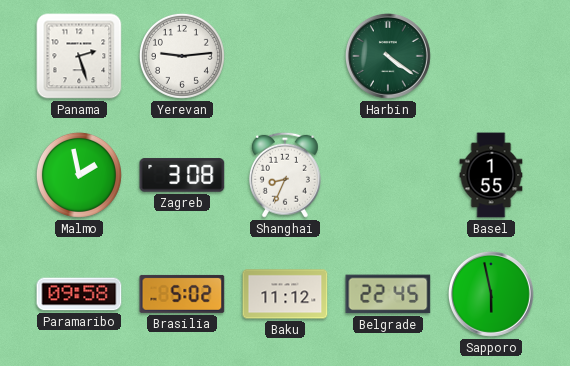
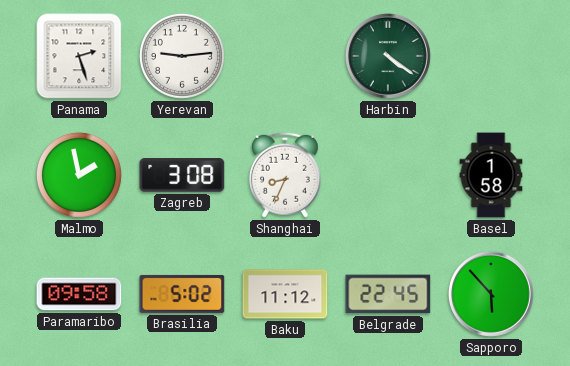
Basel: 1:55 -> 1:58 (491, 175)
Sapporo: 5:58 -> 5:53 (491, 294)
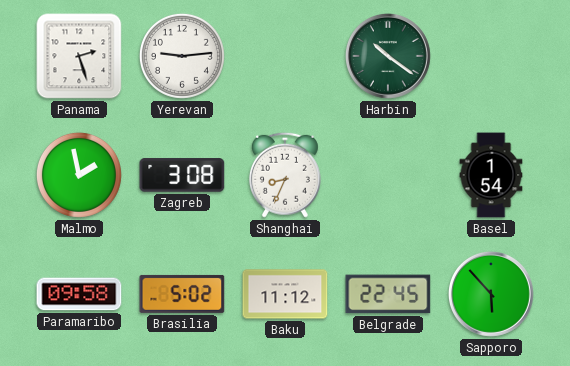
Harbin: 4:21 -> 10:21 (388, 56)
Basel: 1:58 -> 1:54 (491, 175)
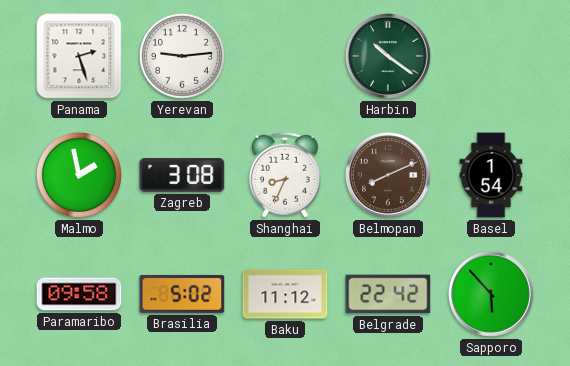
Belmopan: none -> 8:11 (388, 175)
Belgrade: 22:45 -> 22:42 (388, 294)
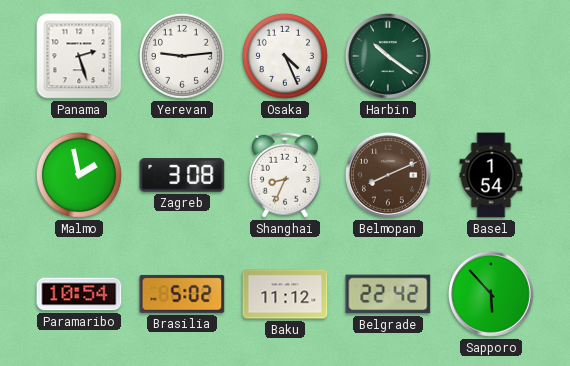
Osaka: none -> 4:26 (285, 56)
Paramaribo: 09:58 -> 10:54 (79, 294)
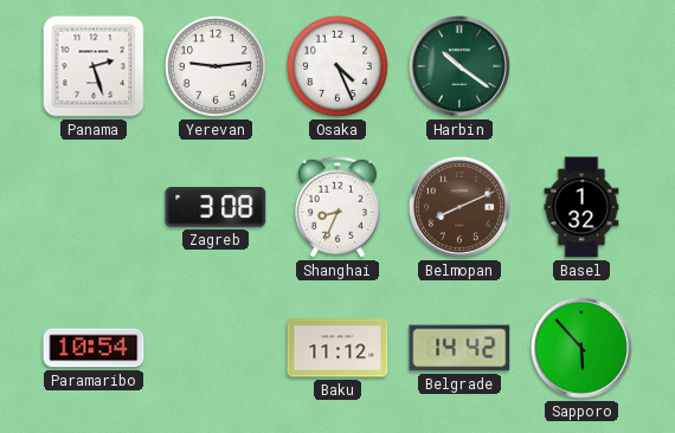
Malmo: 1:58 -> none (79, 175)
Basel: 1:54 -> 1:32 (581, 207)
Brasilia: 5:02 -> none (182, 294)
Belgrade: 22:42 -> 14:42 (459, 348)
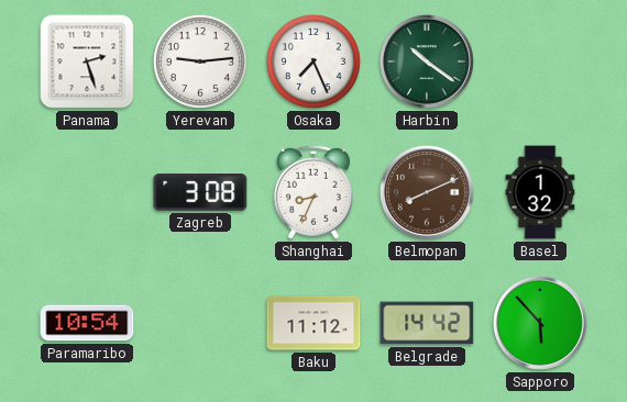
Osaka: 4:26 -> 7:26 (313, 62)
